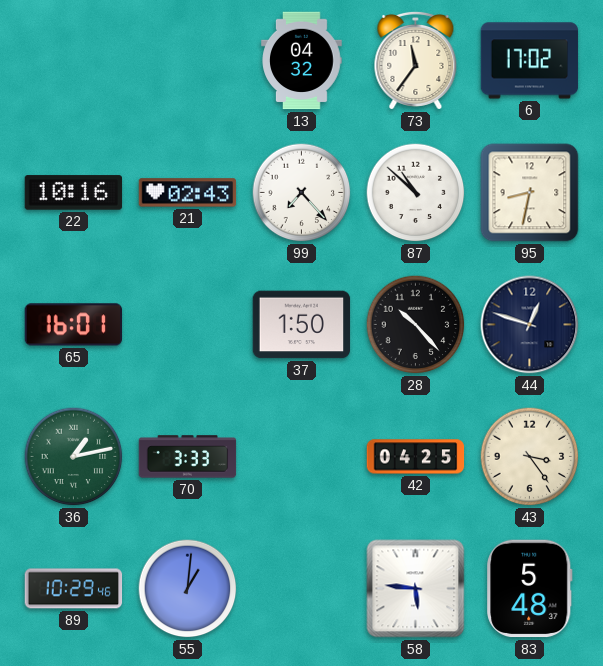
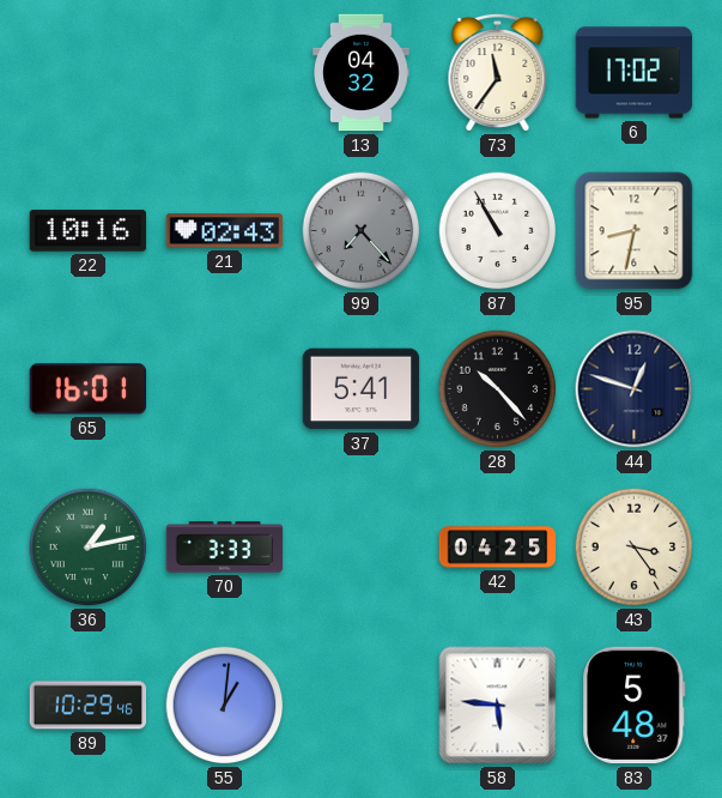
99 dial: white -> grey (362, 231)
87: 10:52 -> 10:55 (498, 231)
37: 1:50 -> 5:41 (362, 389)
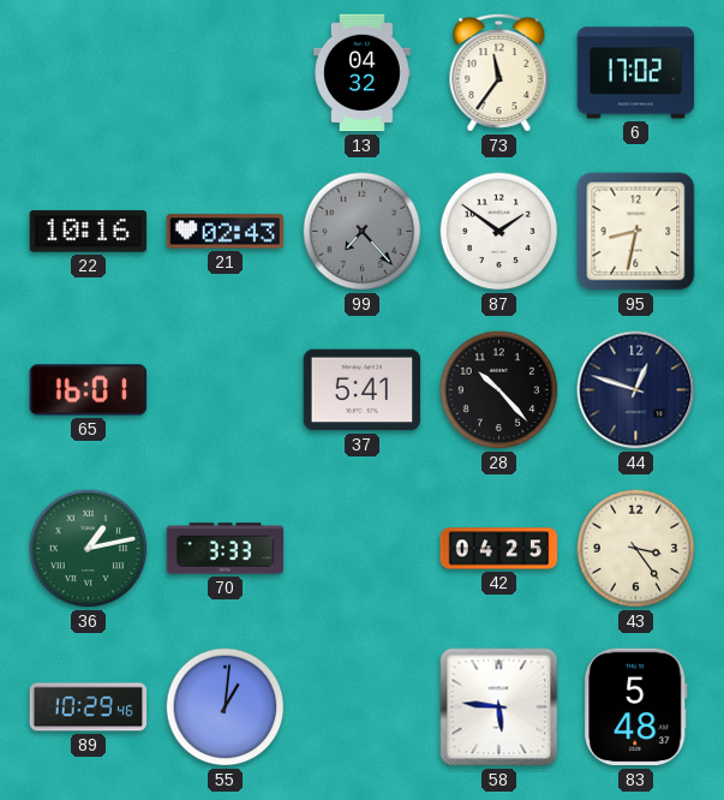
87: 10:55 -> 1:51 (499, 232)
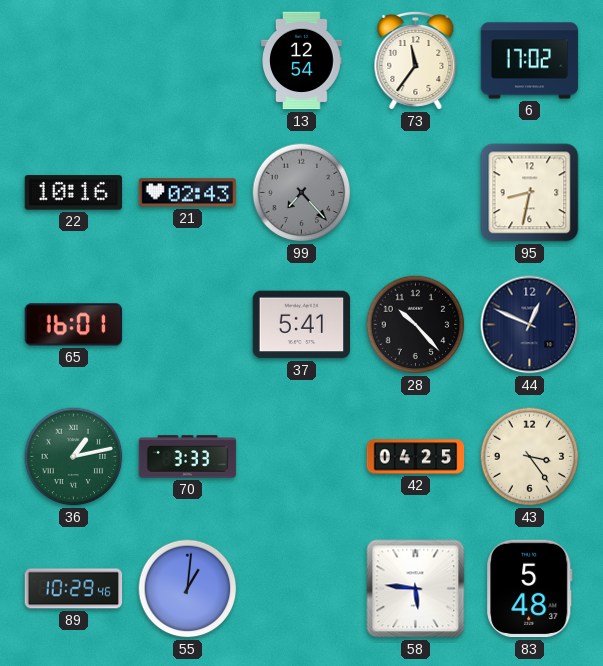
13: 04:32 -> 12:54 (302, 61)
87: 1:51 -> none (499, 232)
44: 12:48 -> 12:49 (530, 325)
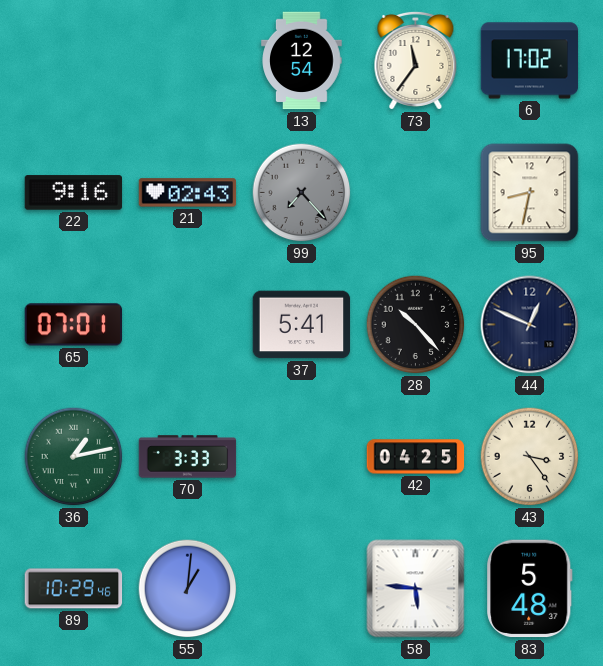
22: 10:16 -> 9:16 (74, 193)
65: 16:01 -> 07:01 (74, 325)
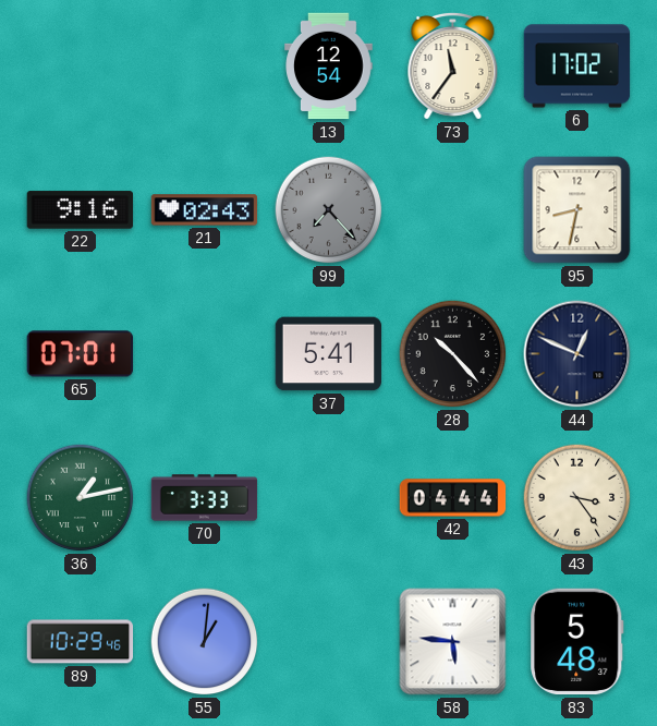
42: 04:25 -> 04:44 (453, 498)
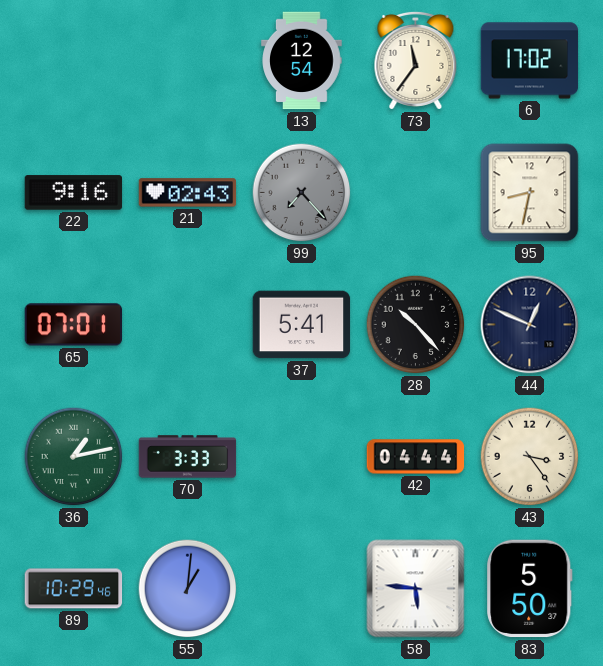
83: 5:48 -> 5:50 (530, 589)
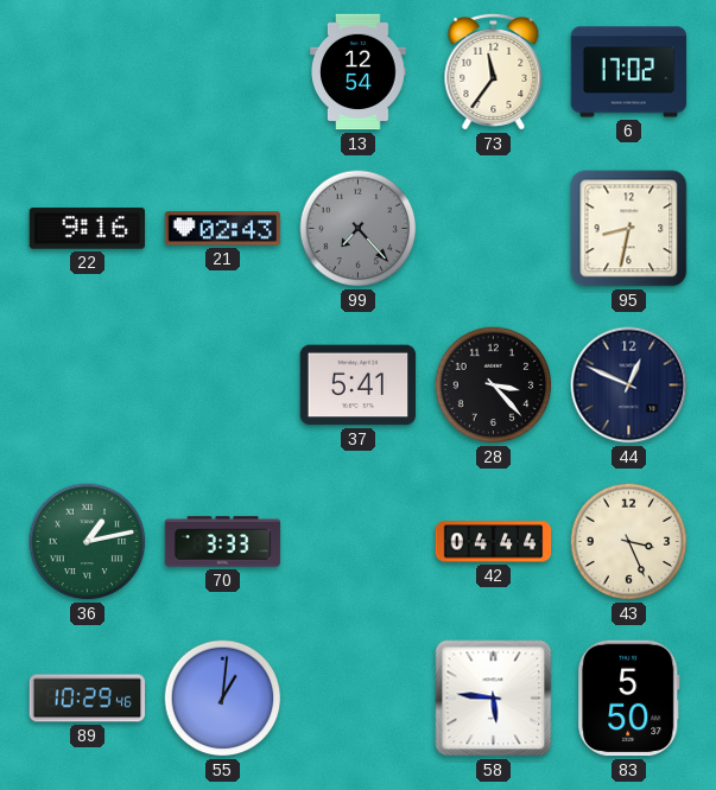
65: 07:01 -> none (74, 325)
28: 10:23 -> 3:23 (494, 386)
43: 3:24 -> 3:26 (629, 542)
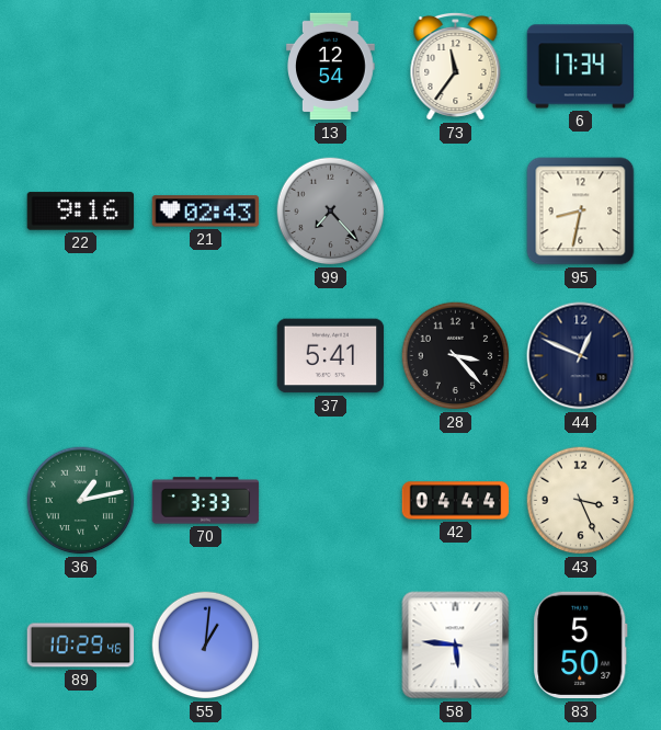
6: 17:02 -> 17:34 (581, 67)
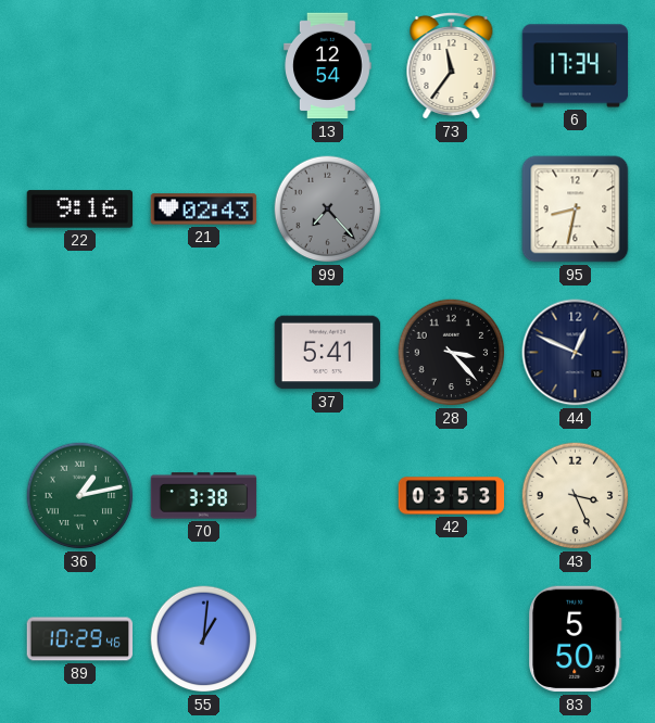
70: 3:33 -> 3:38 (204, 496)
42: 04:44 -> 03:53 (452, 496)
58: 5:46 -> none (456, 646)
